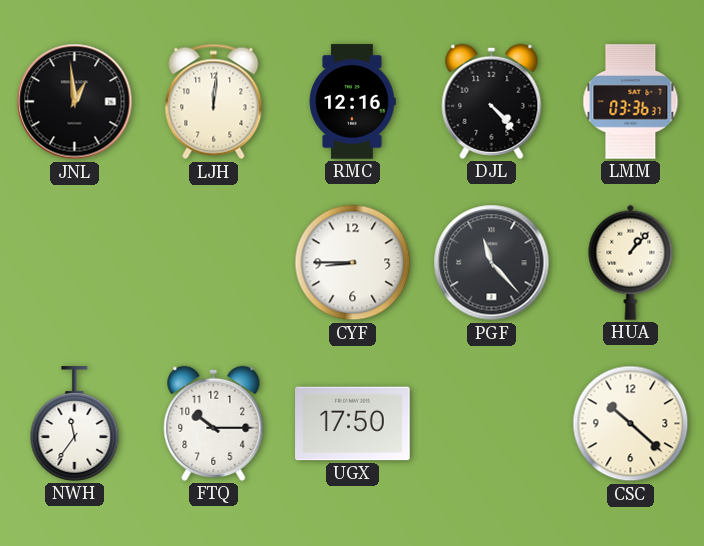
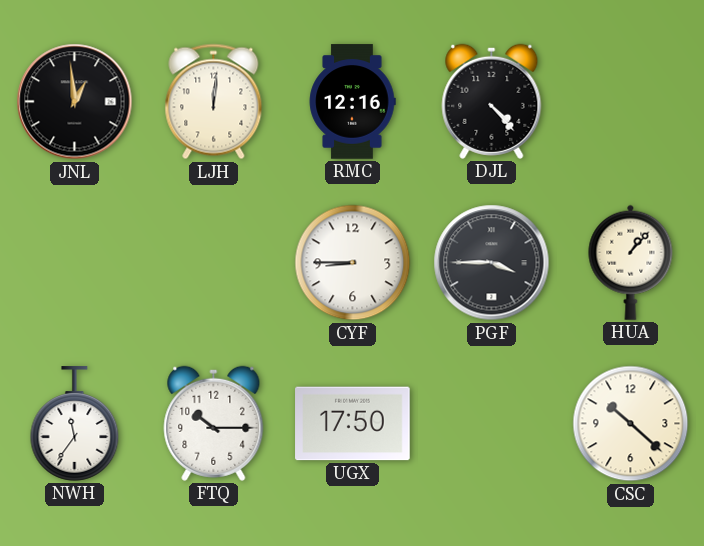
LMM: 03:36 -> none (631, 102)
PGF: 11:23 -> 3:45 (492, 263)
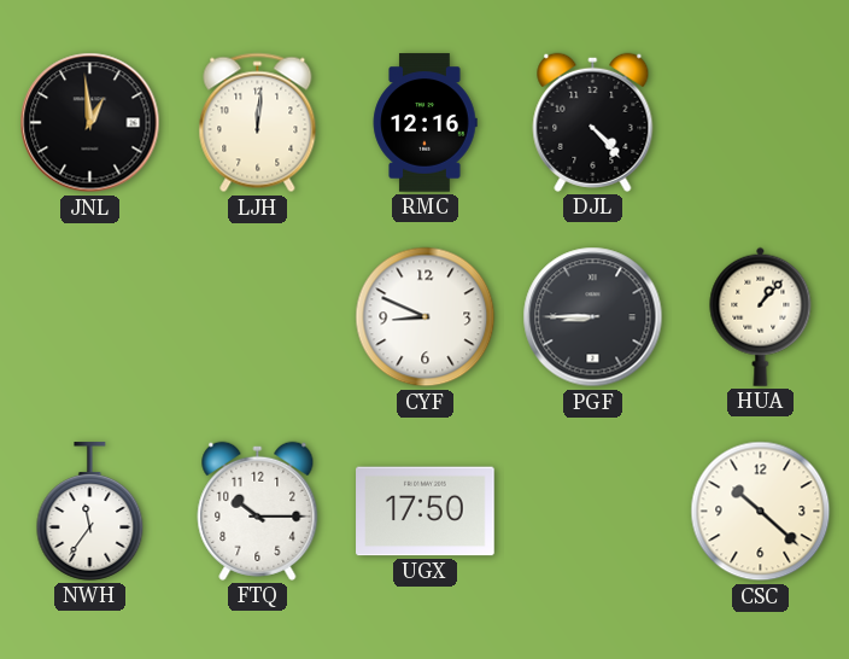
CYF: 8:45 -> 8:49 (426, 317)
PGF: 3:45 -> 8:45 (593, 317)
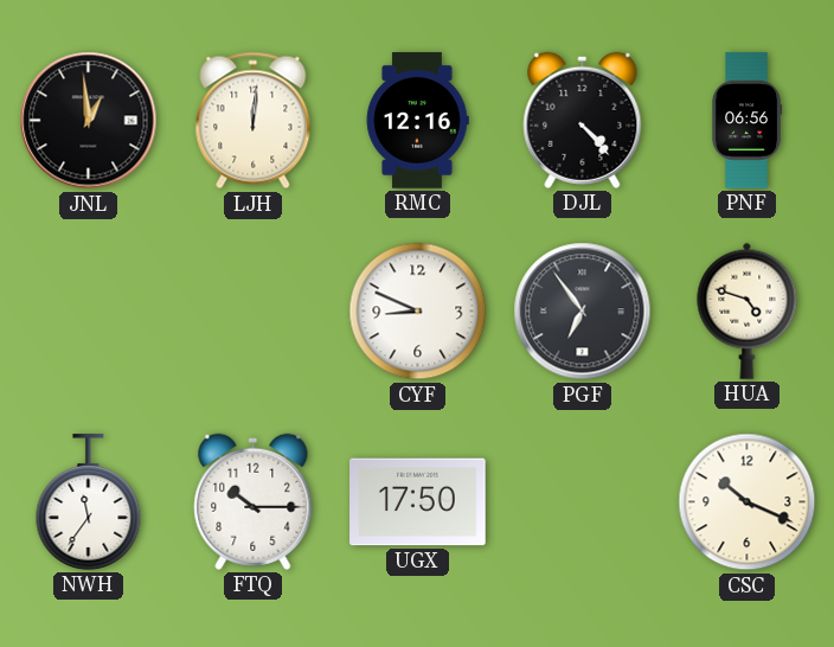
PNF: none -> 06:56 (746, 121)
PGF: 8:45 -> 6:54 (583, 312)
HUA: 1:07 -> 4:48 (748, 310)
CSC: 10:22 -> 10:19 (748, 502)
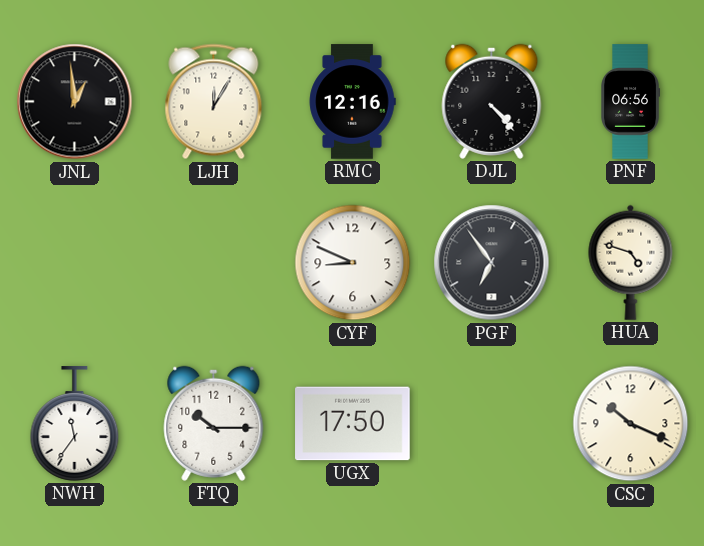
LJH: 12:01 -> 12:05 (214, 102)
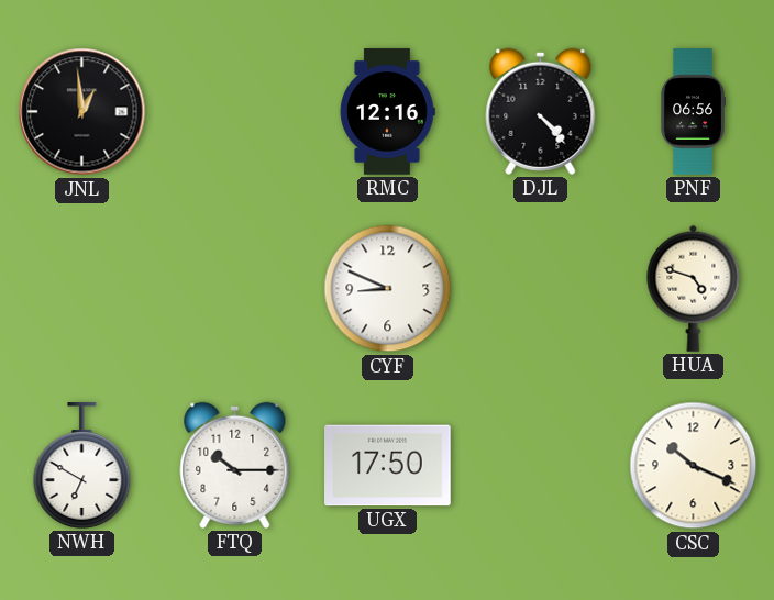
LJH: 12:05 -> none (214, 102)
PGF: 6:54 -> none (492, 263)
NWH: 11:36 -> 6:50 (82, 466)
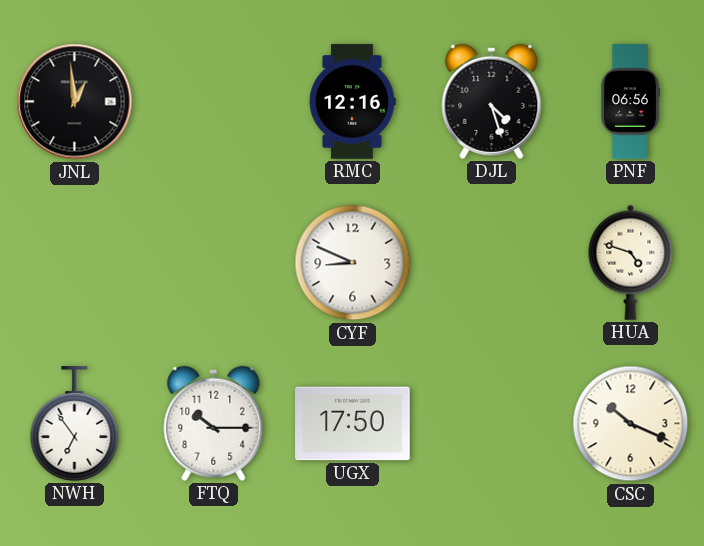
DJL: 4:23 -> 4:27 (492, 101)
NWH: 6:50 -> 6:54 (75, 424)
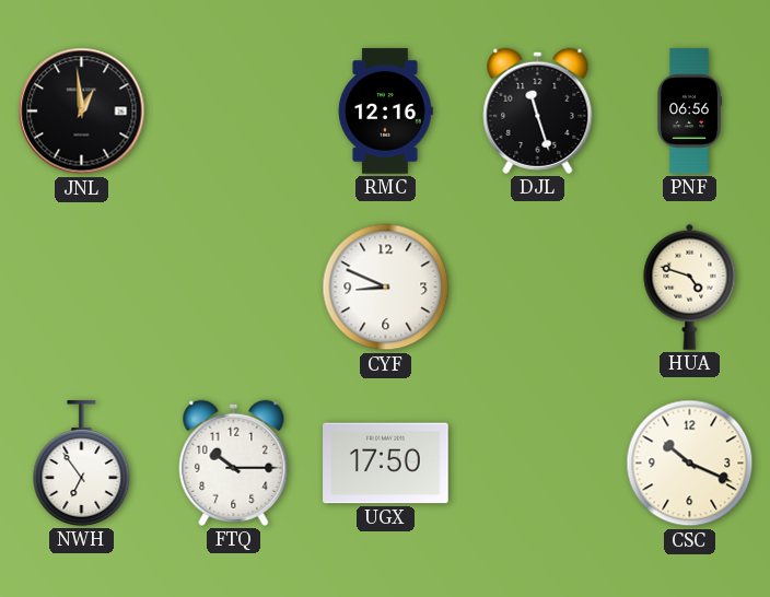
DJL: 4:27 -> 11:27 (538, 110)
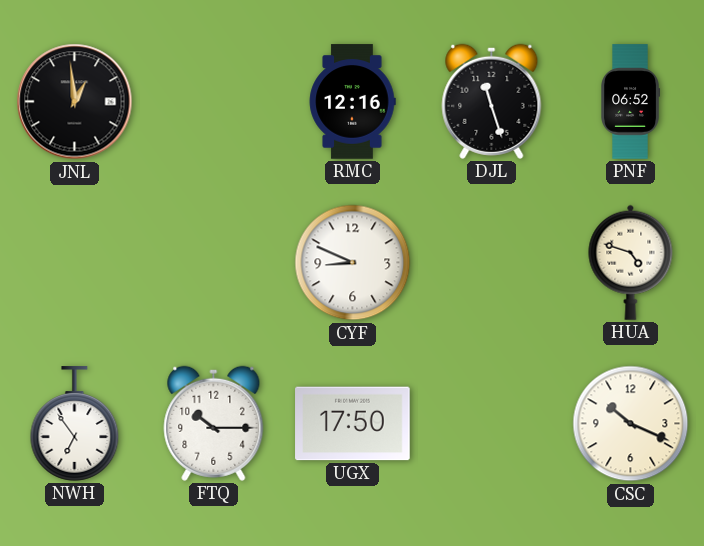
PNF: 06:56 -> 06:52 (630, 102)
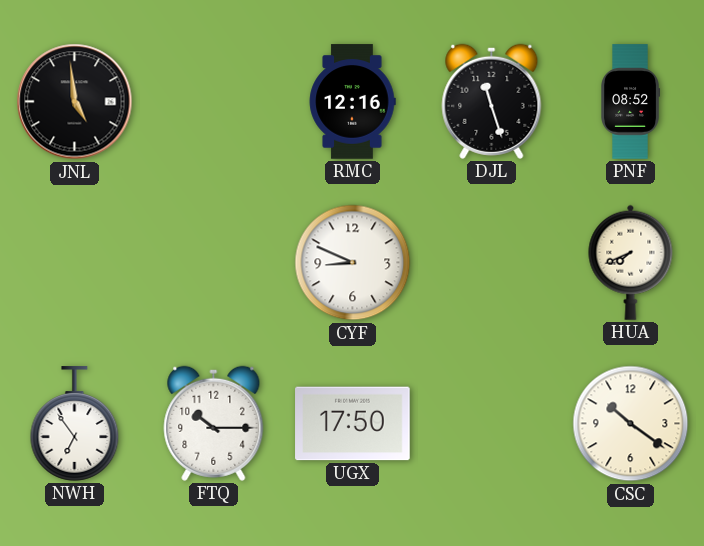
JNL: 12:59 -> 4:59 (75, 102)
PNF: 06:52 -> 08:52 (630, 102)
HUA: 4:48 -> 7:41 (631, 262)
CSC: 10:19 -> 10:21 (631, 424)
